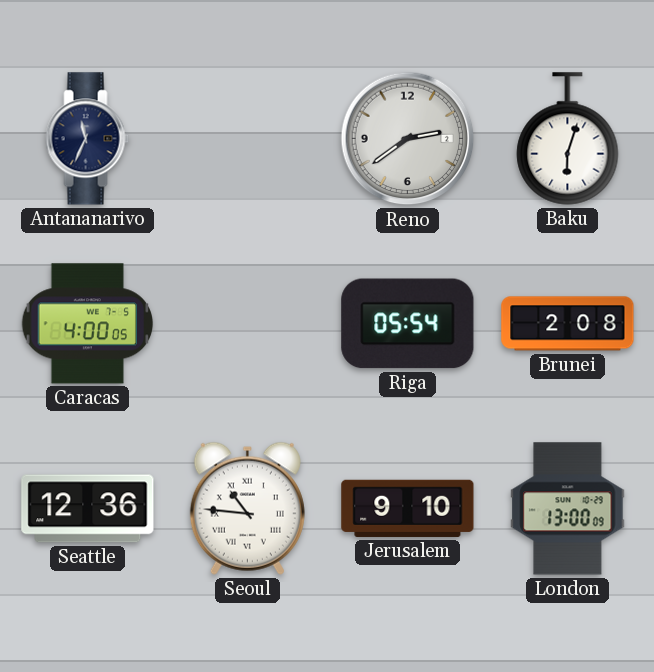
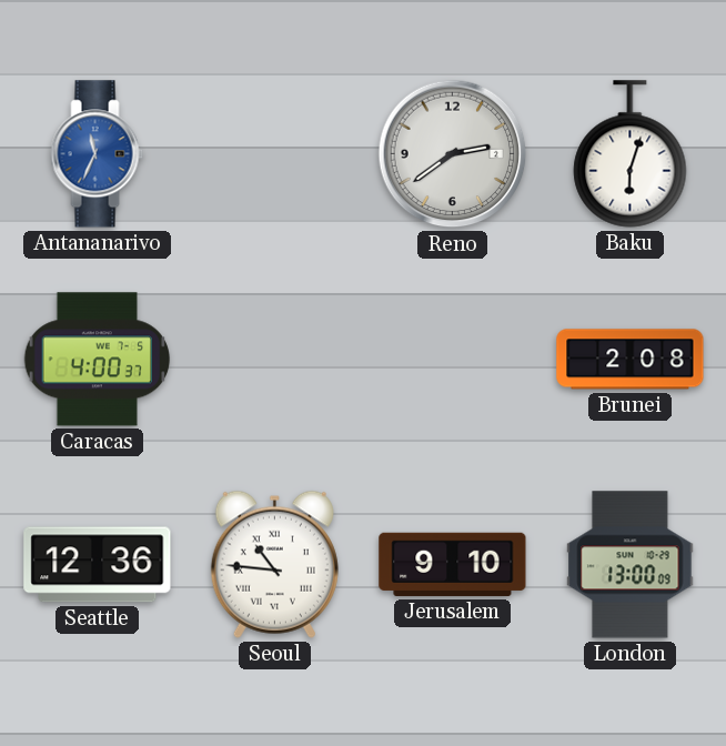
Antananarivo dial: navy -> blue (98, 154)
Caracas: 4:00:05 -> 4:00:37 (98, 360)
Riga: 05:54 -> none (408, 324)
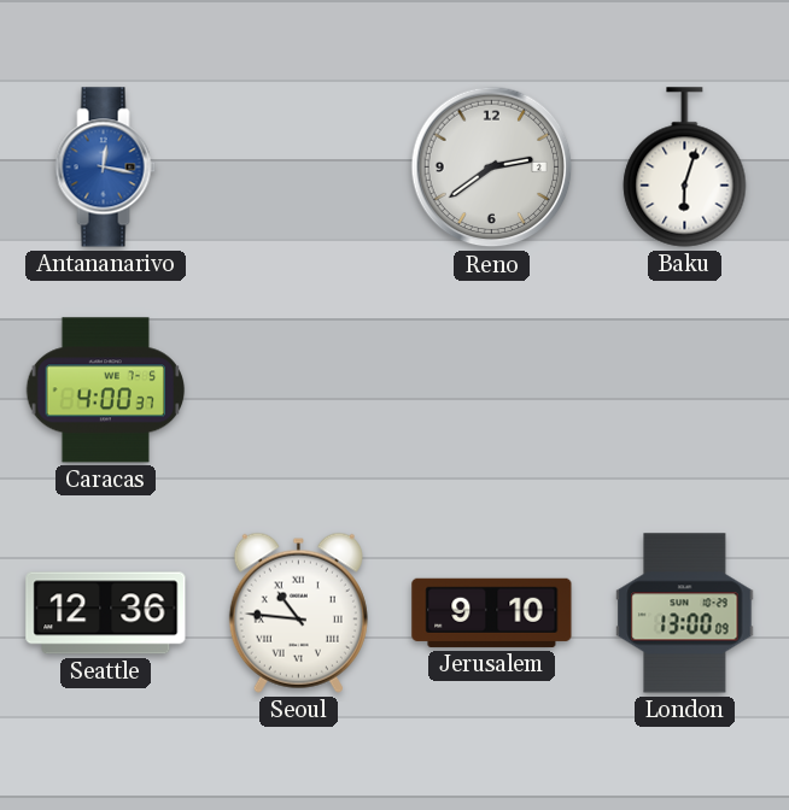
Antananarivo: 11:34 -> 12:17 (106, 168)
Brunei: 2:08 -> none (631, 360)
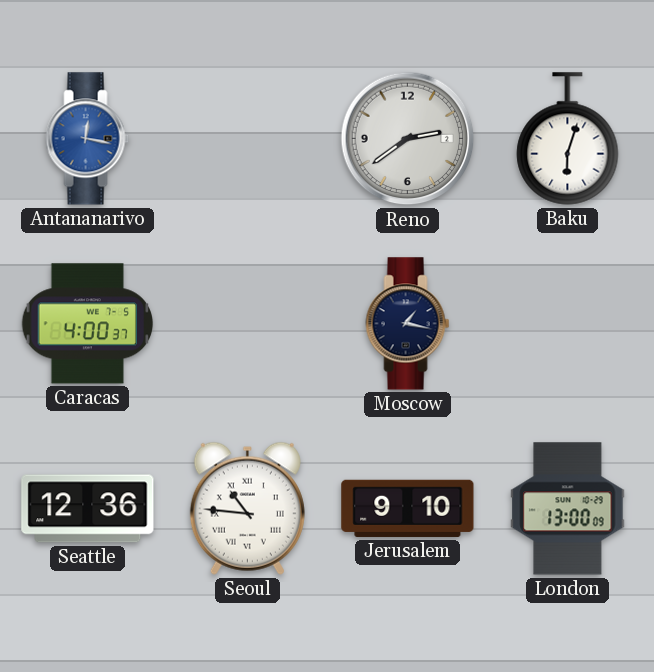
Moscow: none -> 1:17 (408, 324)
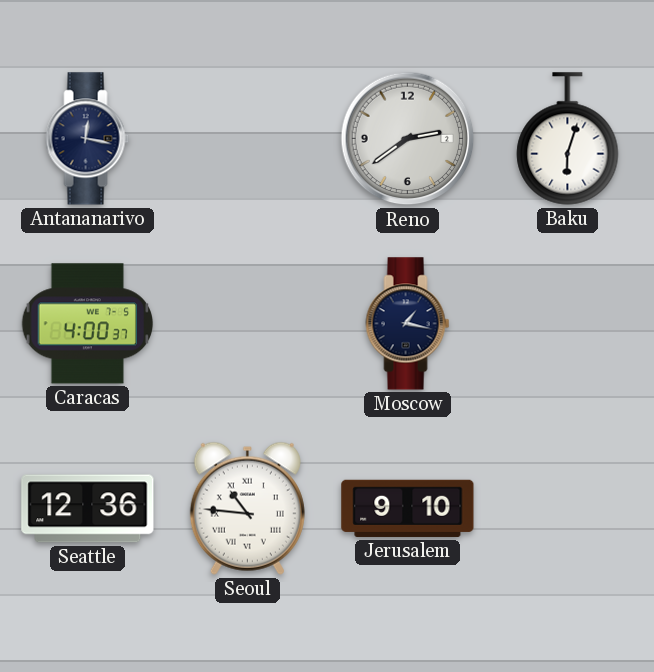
Antananarivo dial: blue -> navy (88, 139)
London: 13:00 -> none (568, 509)
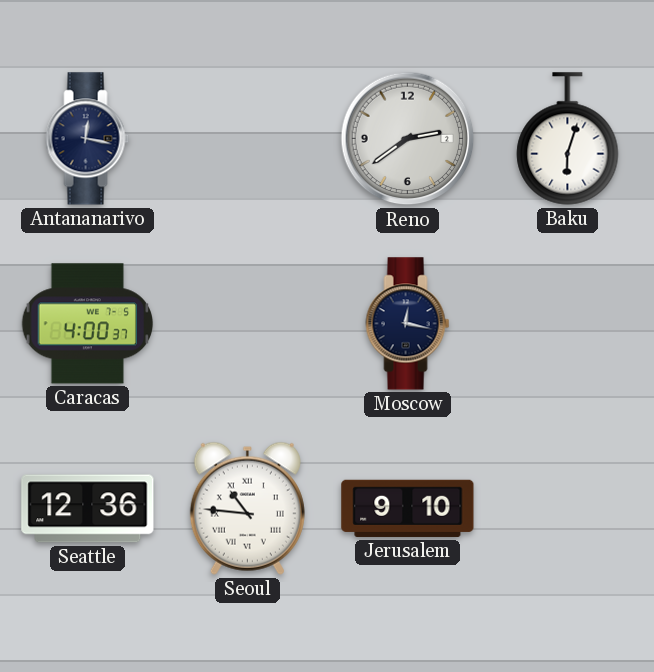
Moscow: 1:17 -> 12:17 (408, 324)
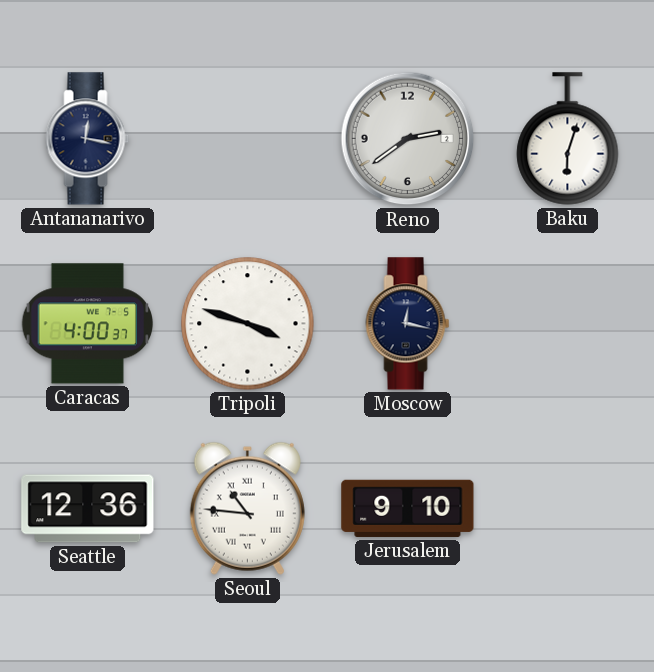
Tripoli: none -> 3:48 (248, 324)
